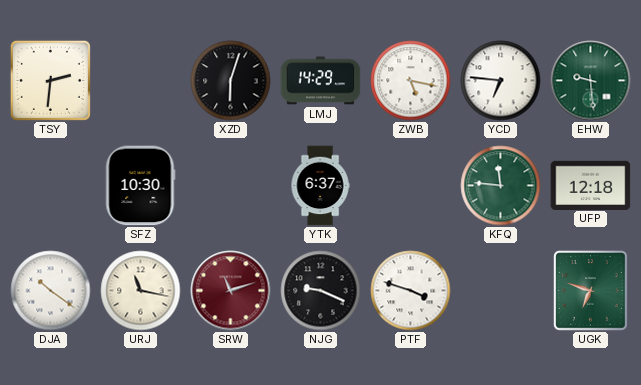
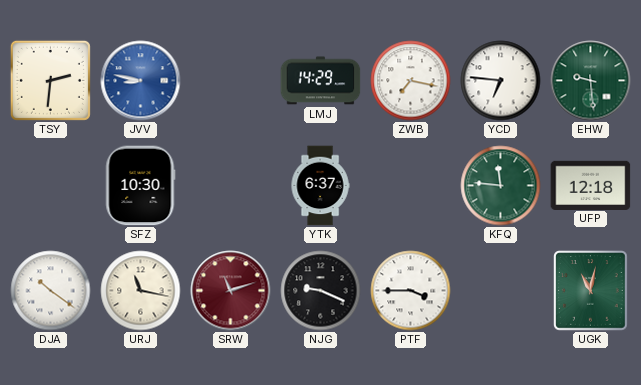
JVV: none -> 8:47 (141, 81)
XZD: 6:03 -> none (231, 81)
ZWB: 5:17 -> 7:17 (411, 81)
PTF: 3:48 -> 3:45 (411, 291)
UGK: 6:48 -> 11:02 (591, 291)
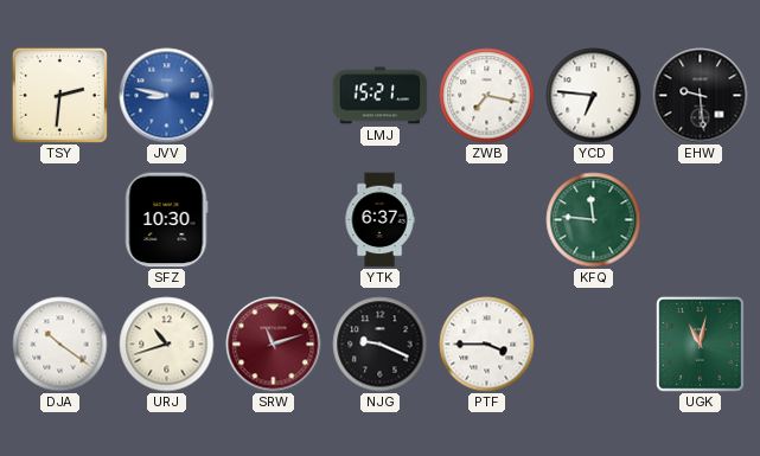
LMJ: 14:29 -> 15:21 (381, 96)
EHW dial: green -> black (701, 96)
UFP: 12:18 -> none (591, 185)
URJ: 11:17 -> 10:42 (167, 345)
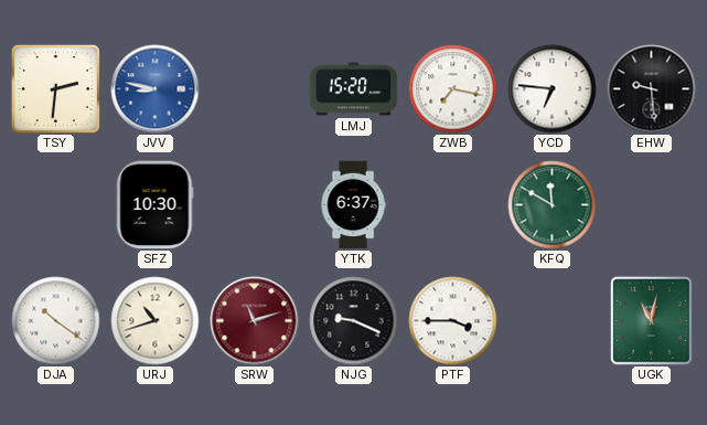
LMJ: 15:21 -> 15:20 (354, 89)
KFQ: 11:46 -> 11:50 (553, 205)
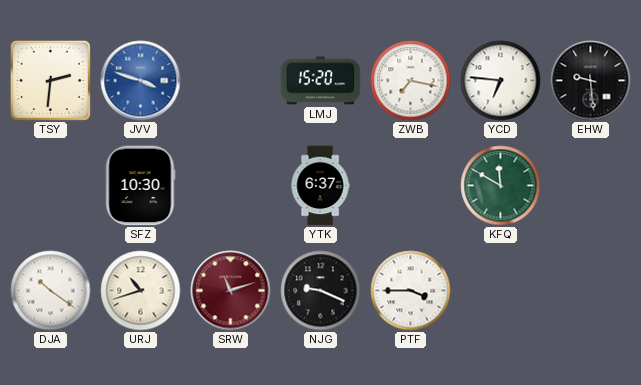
JVV: 8:47 -> 3:48 (141, 81)
UGK: 11:02 -> none (652, 321)
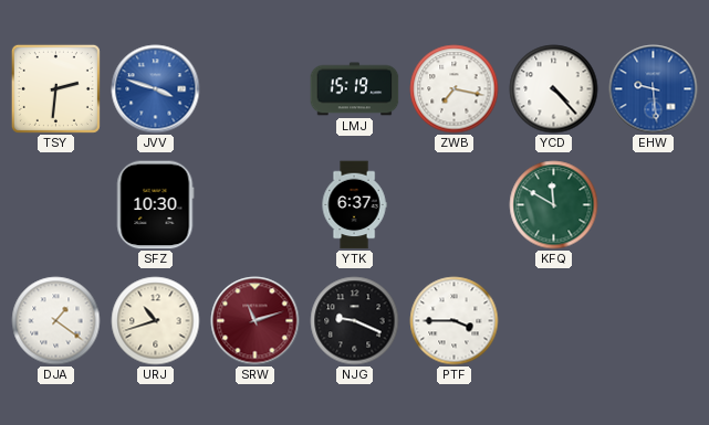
LMJ: 15:20 -> 15:19 (355, 89)
YCD: 6:46 -> 4:23 (554, 89)
EHW dial: black -> blue (654, 89)
DJA: 10:21 -> 1:21 (56, 321)
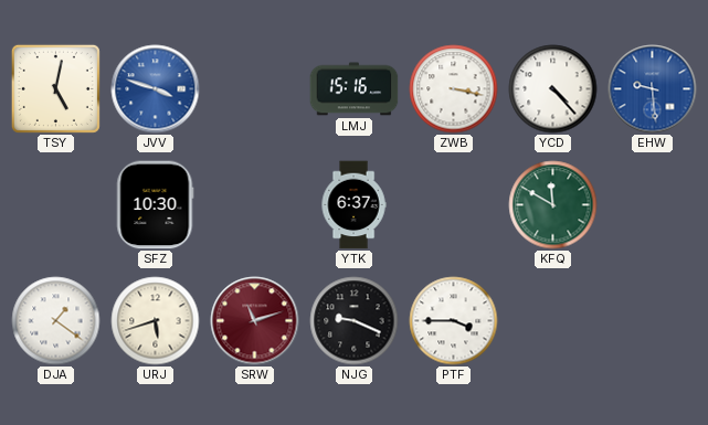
TSY: 2:31 -> 5:02 (55, 88)
LMJ: 15:19 -> 15:16 (355, 89)
ZWB: 7:17 -> 3:17 (454, 89)
URJ: 10:42 -> 5:42 (156, 321)
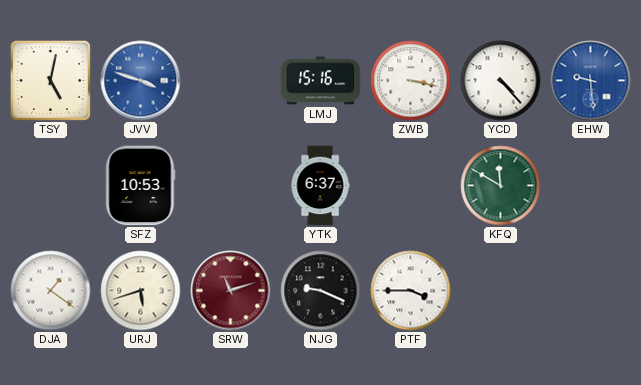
SFZ: 10:30 -> 10:53 (141, 186)
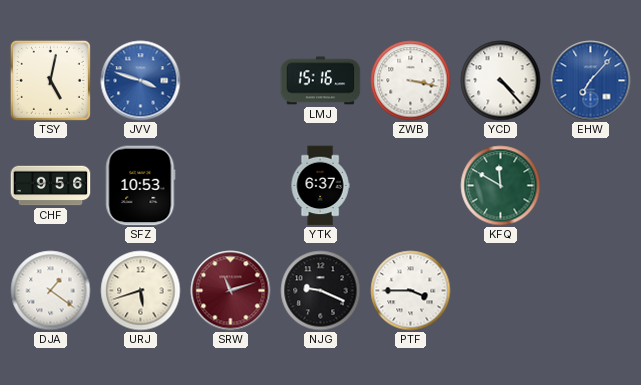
EHW: 9:29 -> 7:07 (591, 81)
CHF: none -> 9:56 (51, 186)
